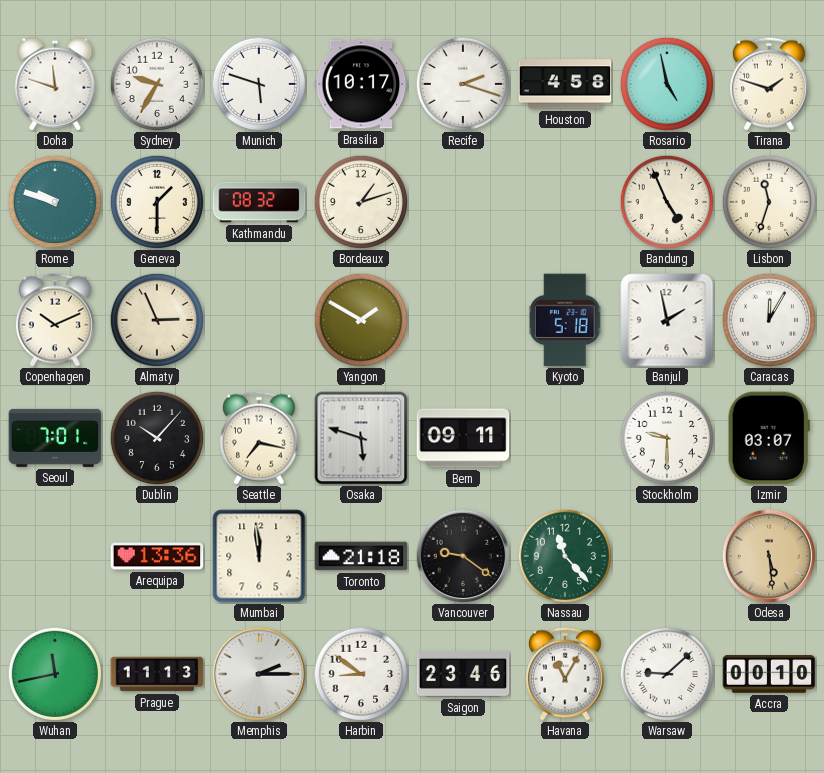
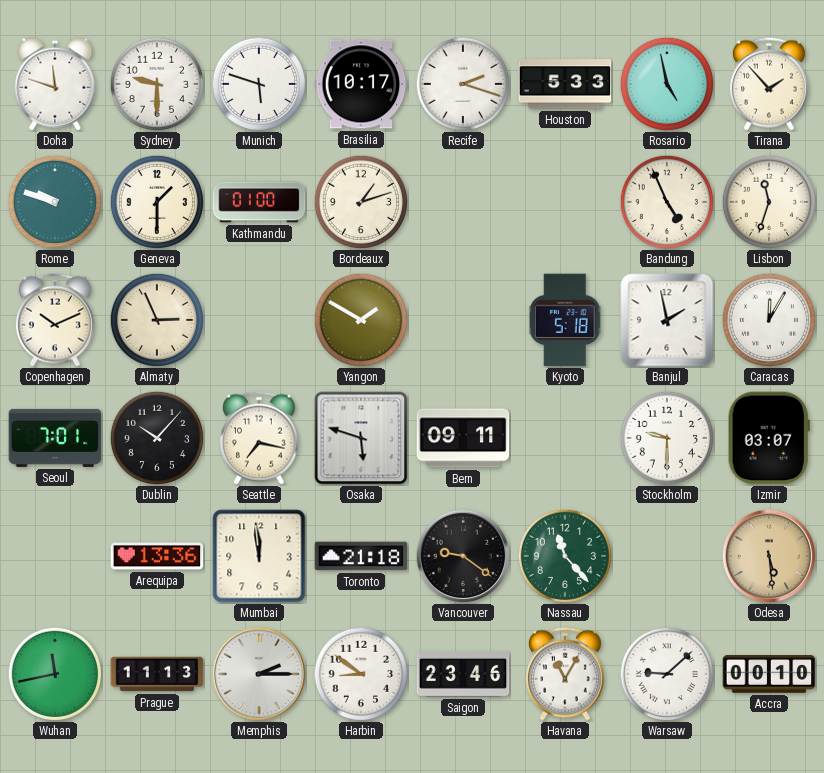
Sydney: 9:35 -> 9:30 (156, 83)
Houston: 4:58 -> 5:33 (565, 84)
Tirana: 1:48 -> 1:53 (769, 84)
Kathmandu: 08:32 -> 01:00 (259, 202)
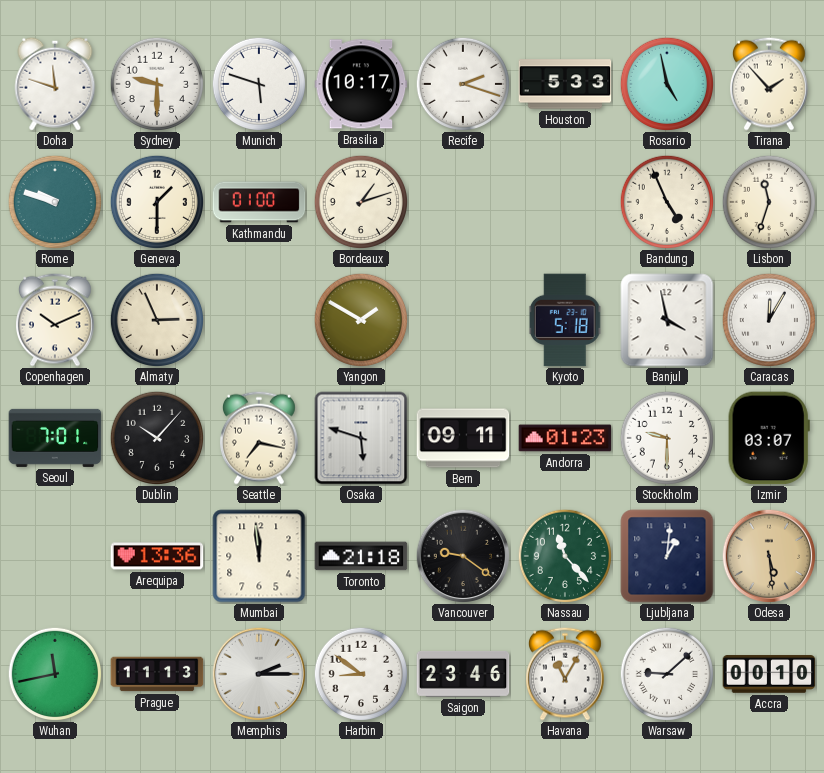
Banjul: 1:58 -> 3:58 (667, 320)
Andorra: none -> 01:23 (565, 438)
Ljubljana: none -> 1:01 (667, 556)
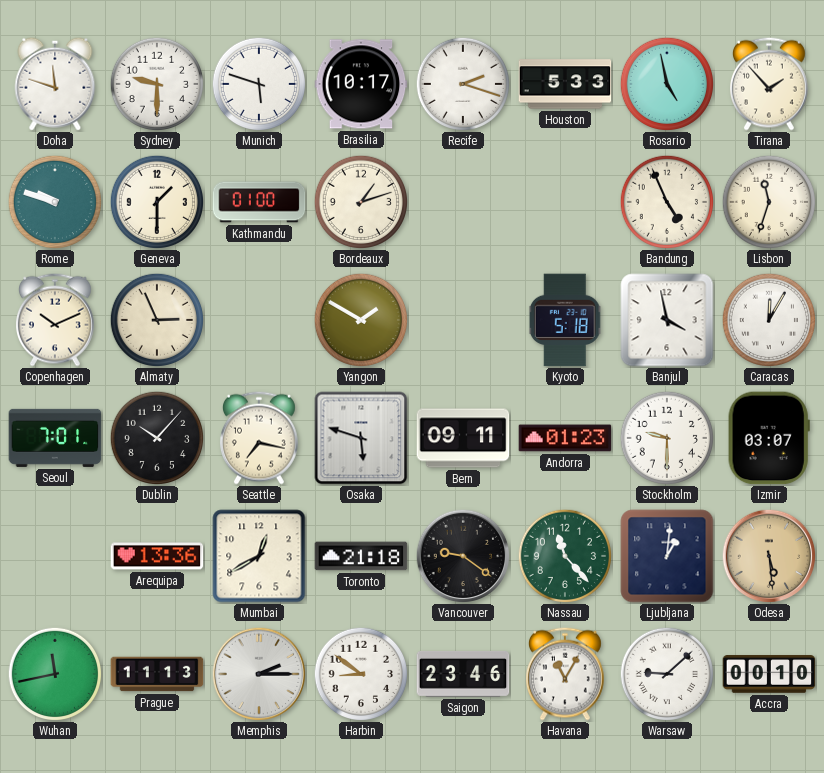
Mumbai: 11:59 -> 12:40 (259, 556)
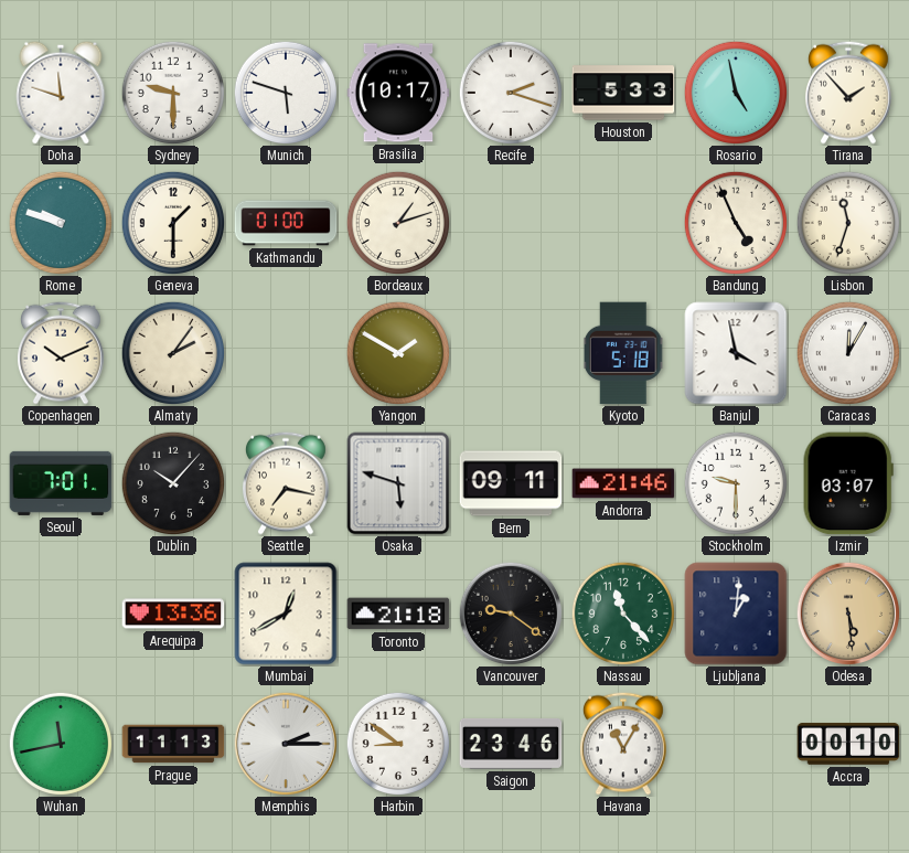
Almaty: 2:56 -> 2:06 (172, 352)
Andorra: 01:23 -> 21:46 (623, 483)
Warsaw: 9:08 -> none (666, 673)
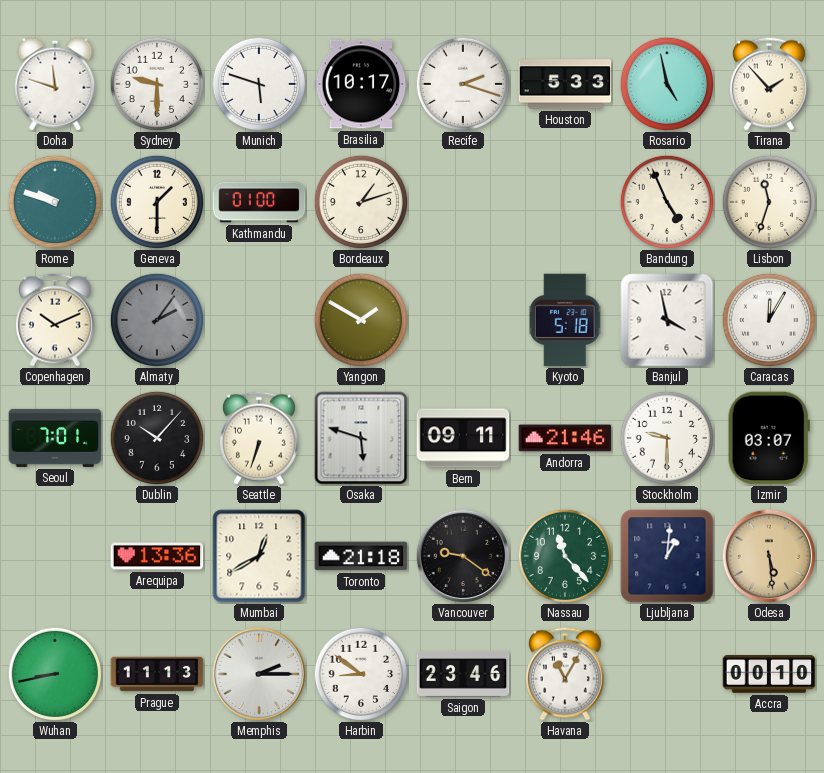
Almaty dial: cream -> grey (156, 319)
Seattle: 7:17 -> 6:33 (259, 438)
Wuhan: 11:43 -> 8:43 (54, 673)
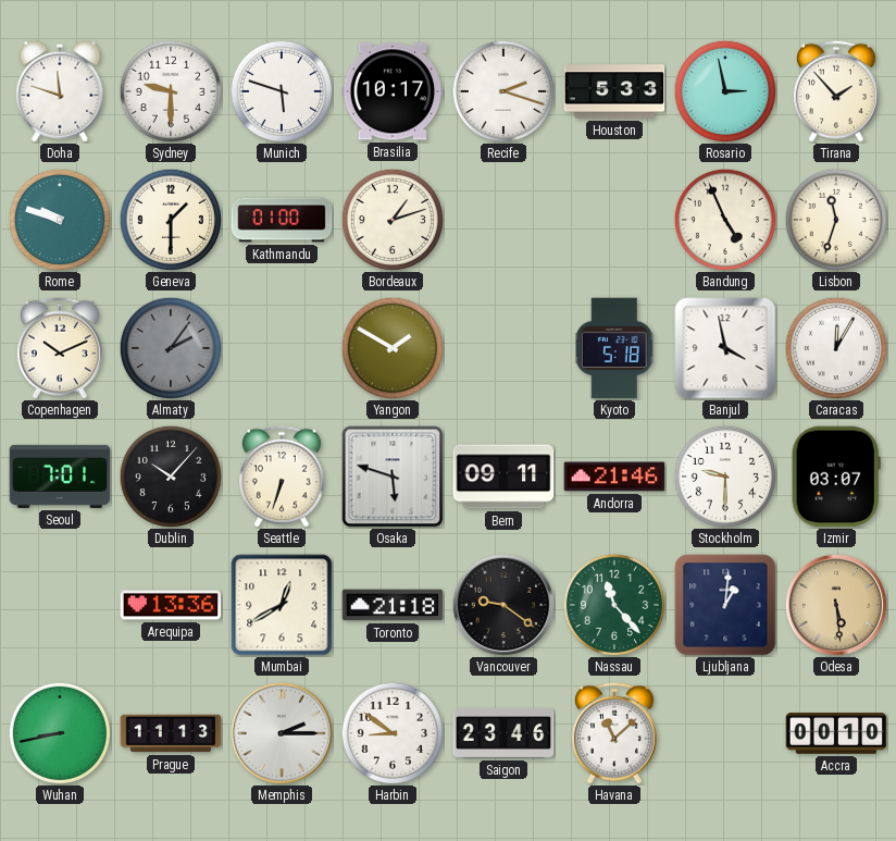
Rosario: 4:58 -> 2:58 (724, 90)
Havana: 11:05 -> 11:08 (614, 733)
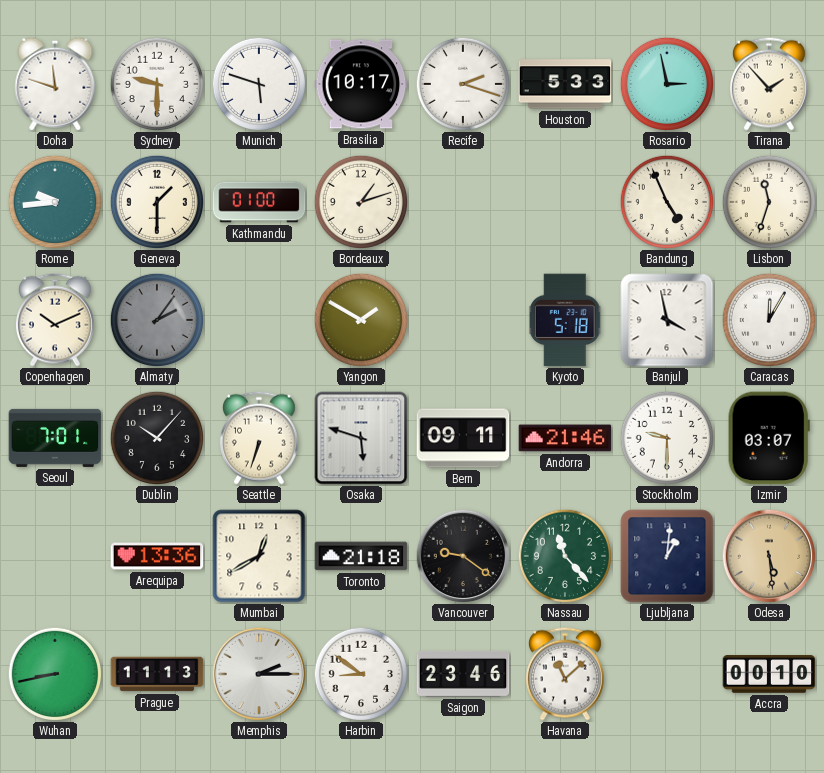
Rome: 9:48 -> 9:44 (54, 201)
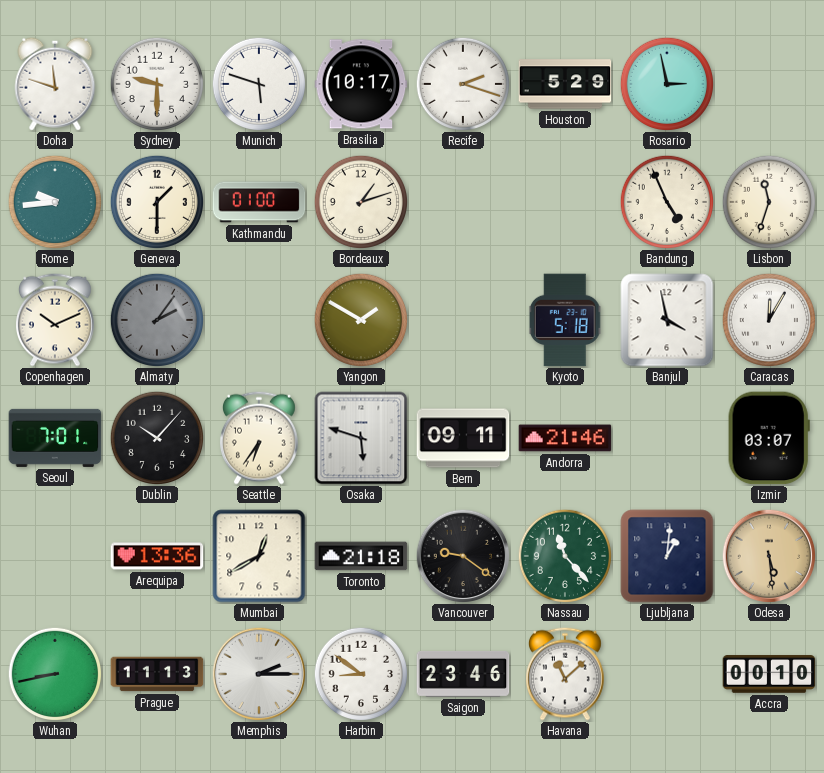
Houston: 5:33 -> 5:29 (565, 84)
Tirana: 1:53 -> none (769, 84)
Seattle: 6:33 -> 6:36 (259, 438)
Stockholm: 9:30 -> none (666, 437)
